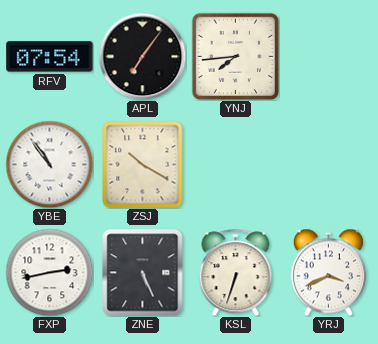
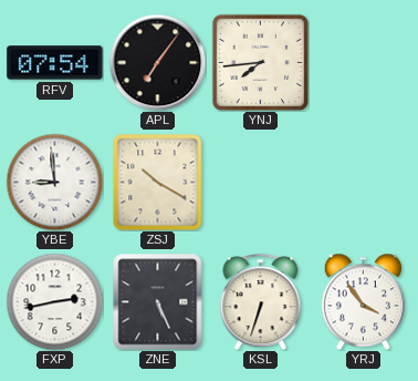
YBE: 10:54 -> 8:59 (54, 182)
YRJ: 3:41 -> 3:54 (363, 301)
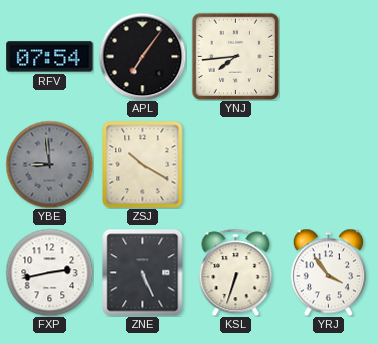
YBE dial: white -> grey (49, 164)
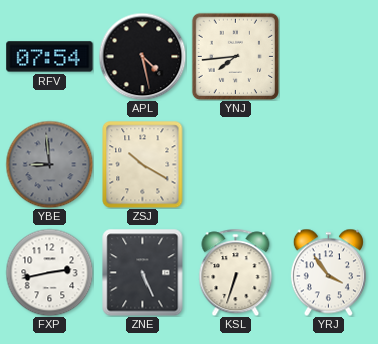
APL: 7:06 -> 4:28 (142, 56)
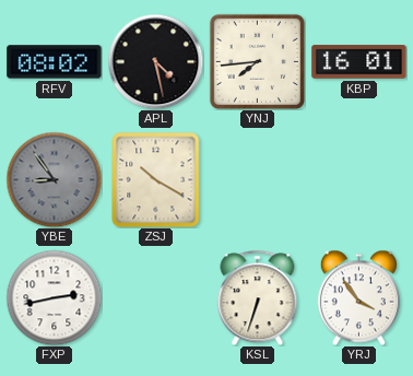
RFV: 07:54 -> 08:02 (55, 62)
KBP: none -> 16:01 (359, 62)
YBE: 8:59 -> 8:54 (54, 179)
ZNE: 5:26 -> none (143, 272)
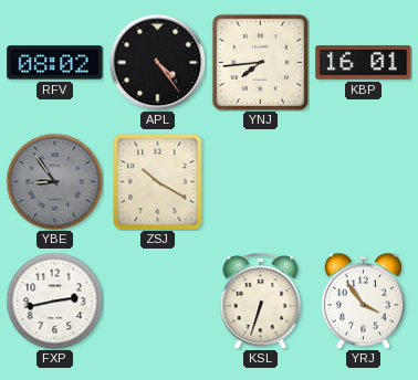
APL: 4:28 -> 4:24 (157, 62)
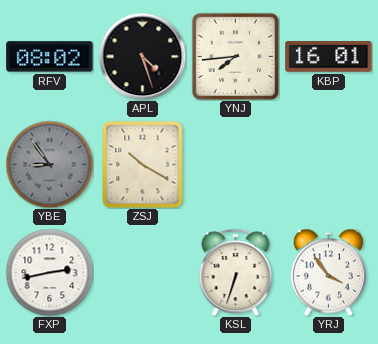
APL: 4:24 -> 4:27 (142, 56)
